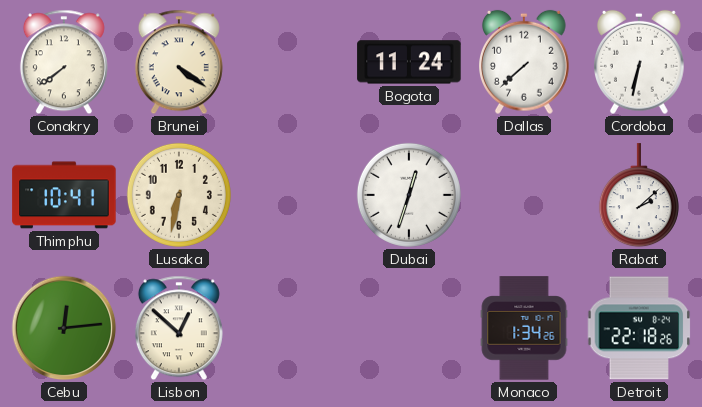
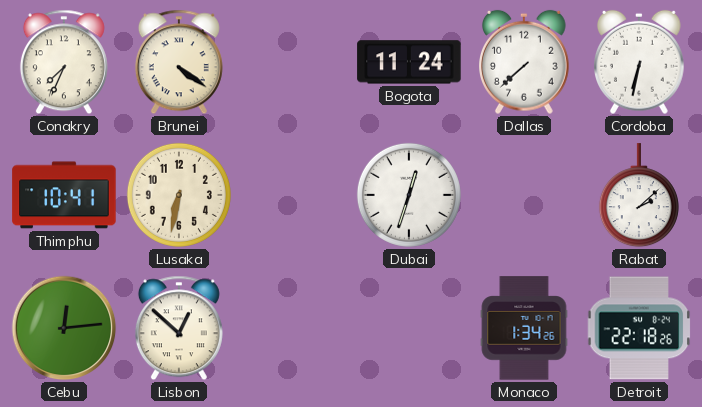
Conakry: 7:39 -> 7:34 (64, 62)
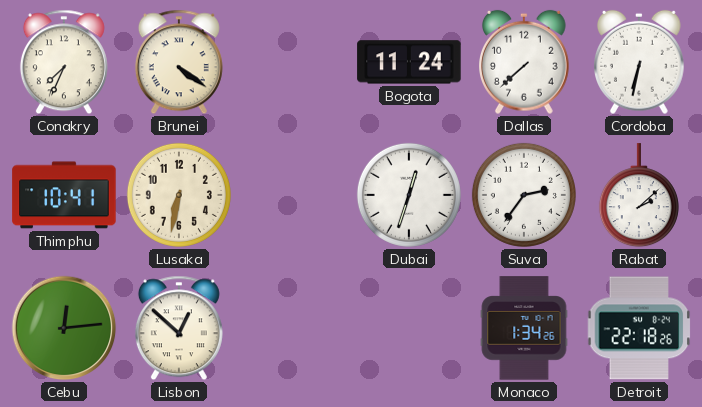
Suva: none -> 2:36 (524, 195)
